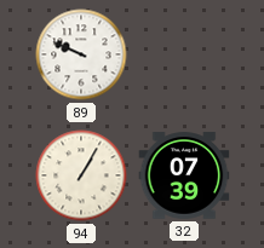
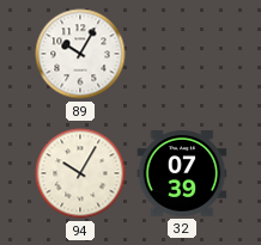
89: 9:49 -> 10:05 (80, 54)
94: 1:05 -> 10:05 (80, 173)
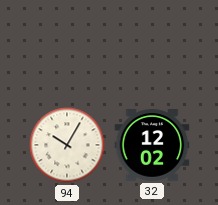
89: 10:05 -> none (80, 54)
32: 07:39 -> 12:02 (152, 145)
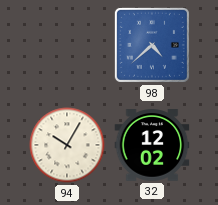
98: none -> 4:38 (152, 45)
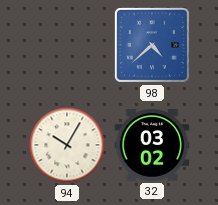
32: 12:02 -> 03:02 (152, 145)
